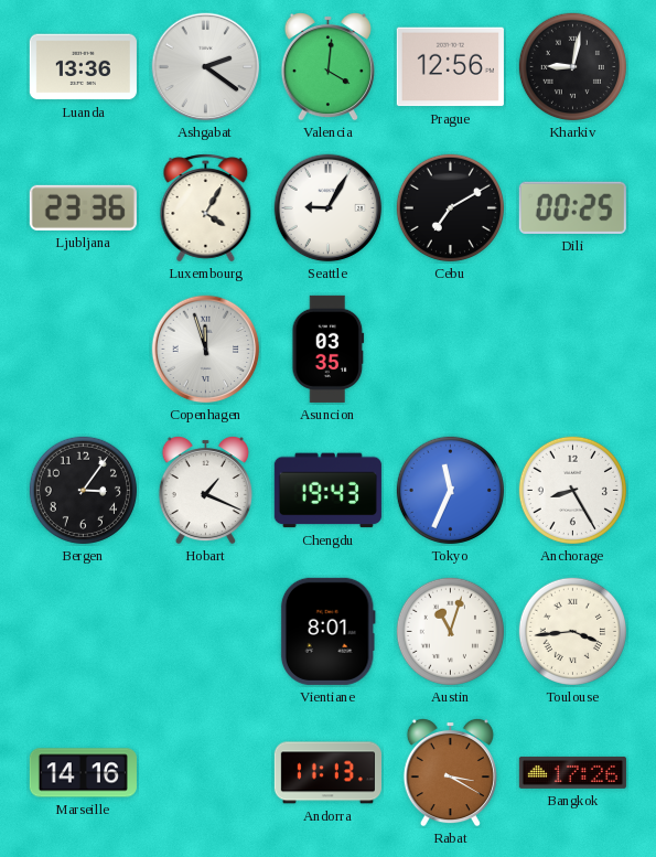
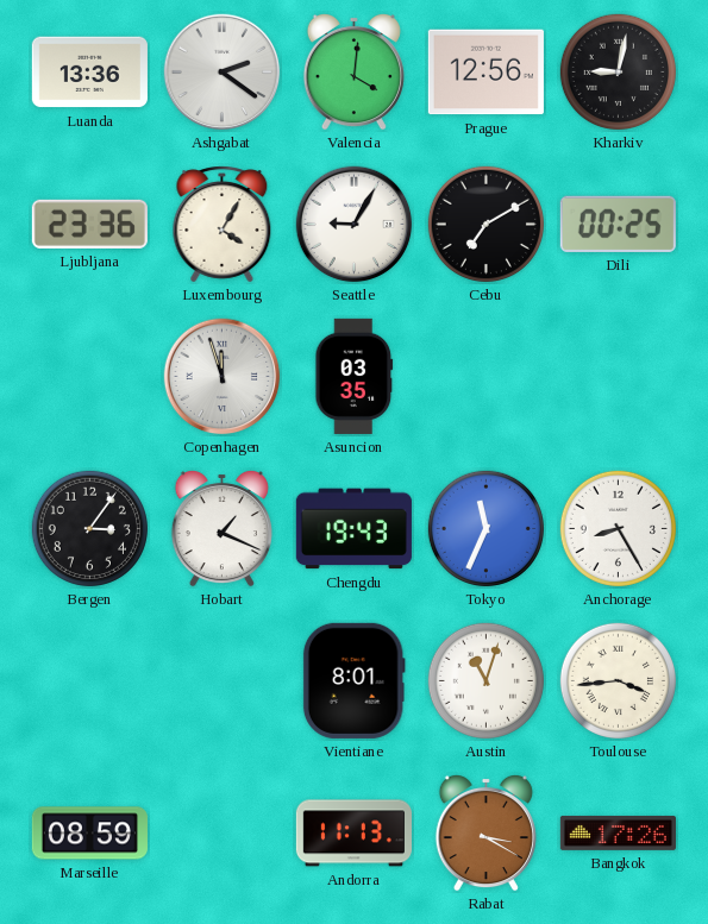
Marseille: 14:16 -> 08:59 (89, 834)
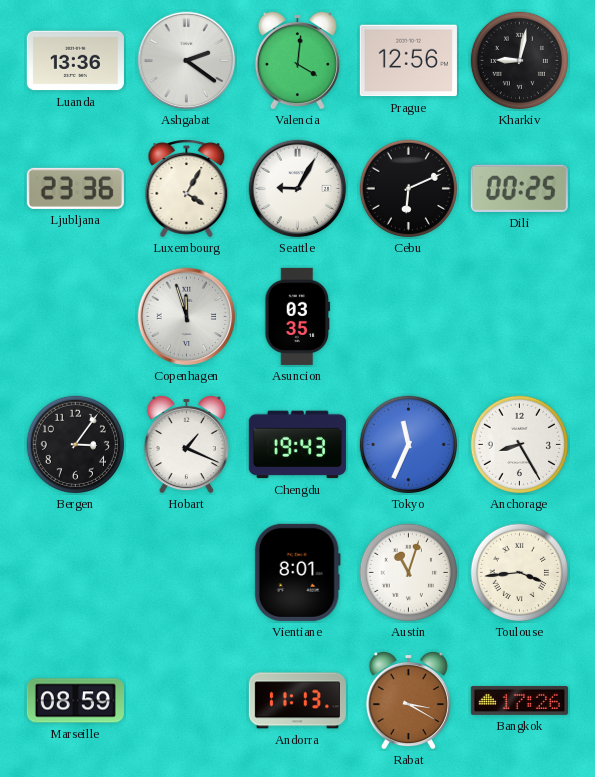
Cebu: 7:10 -> 6:11 (408, 188)
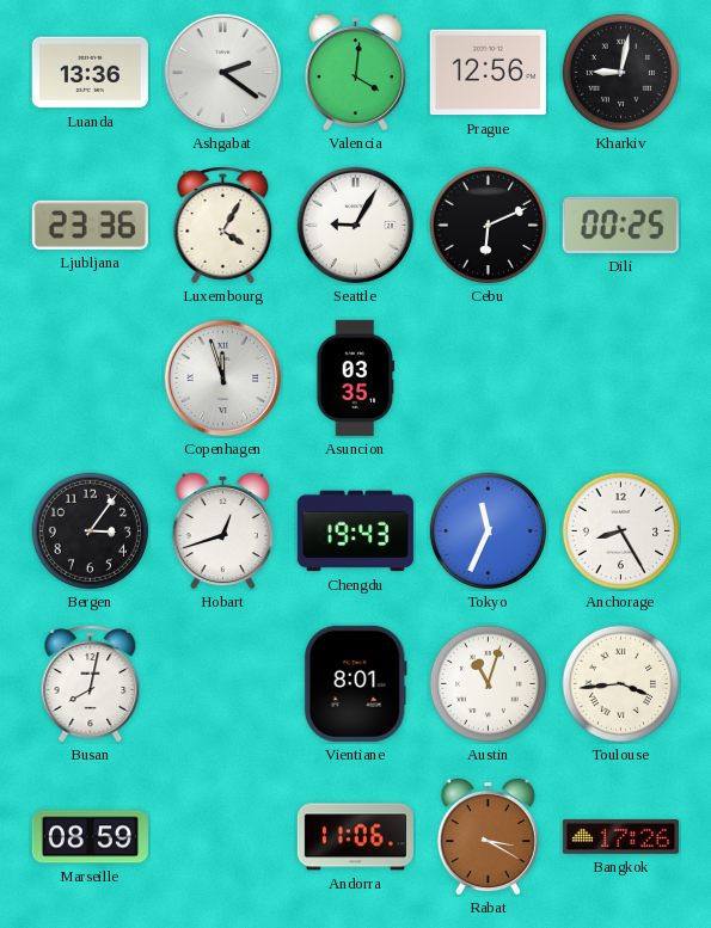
Hobart: 1:19 -> 12:42 (222, 530)
Busan: none -> 8:02 (91, 684)
Andorra: 11:13 -> 11:06 (355, 837)
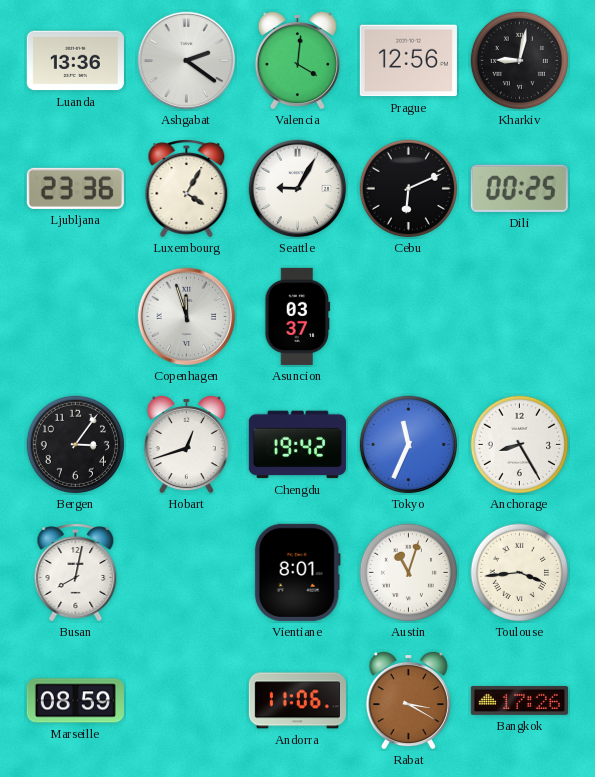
Asuncion: 03:35 -> 03:37 (298, 316)
Chengdu: 19:43 -> 19:42 (297, 445)
